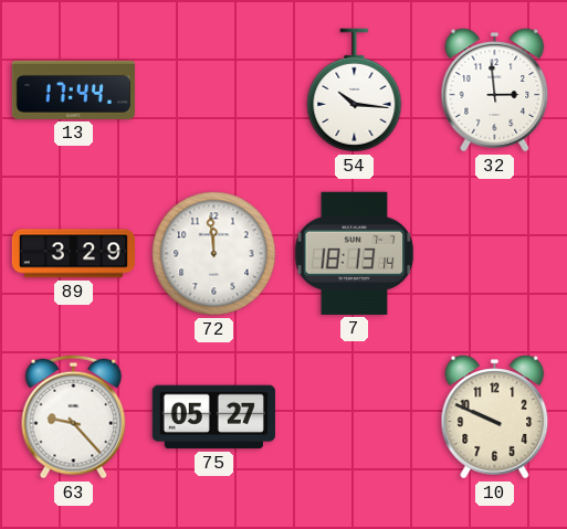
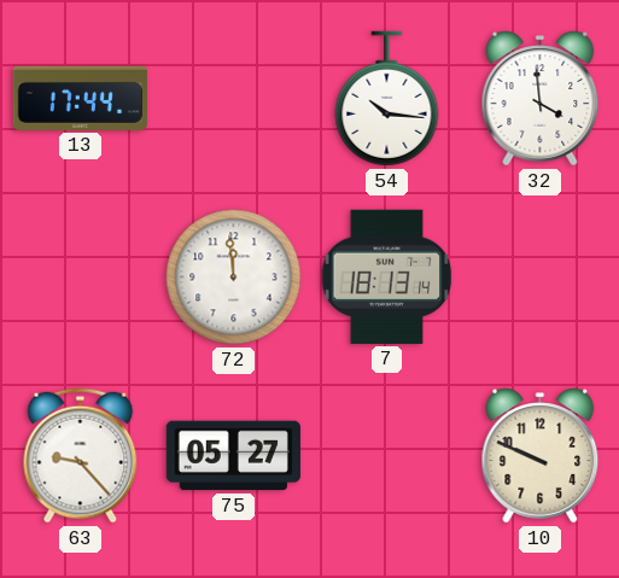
32: 2:59 -> 3:59 (541, 99)
89: 3:29 -> none (73, 254)
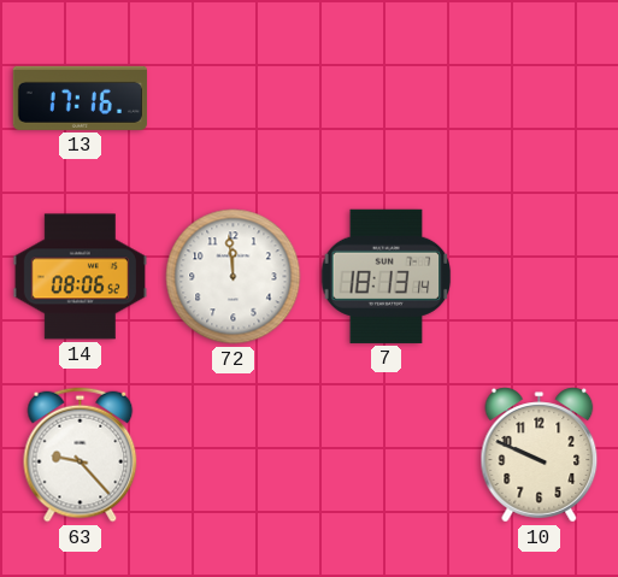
13: 17:44 -> 17:16 (80, 98)
54: 10:16 -> none (387, 99)
32: 3:59 -> none (541, 99)
14: none -> 08:06 (80, 277)
75: 05:27 -> none (233, 456)
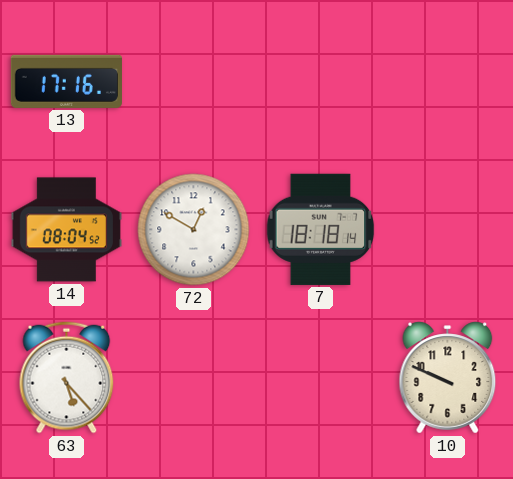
14: 08:06 -> 08:04 (66, 230)
72: 11:59 -> 12:50 (194, 230)
7: 18:13 -> 18:18 (321, 229)
63: 9:23 -> 5:23 (67, 378)
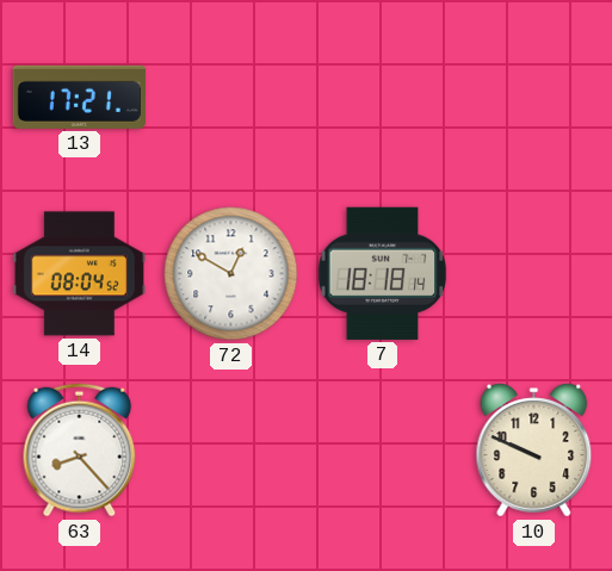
13: 17:16 -> 17:21 (79, 97)
63: 5:23 -> 8:23 (80, 451)
